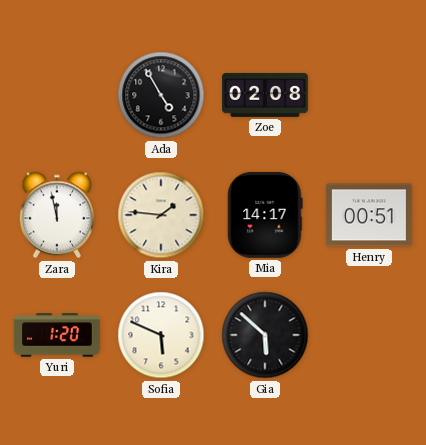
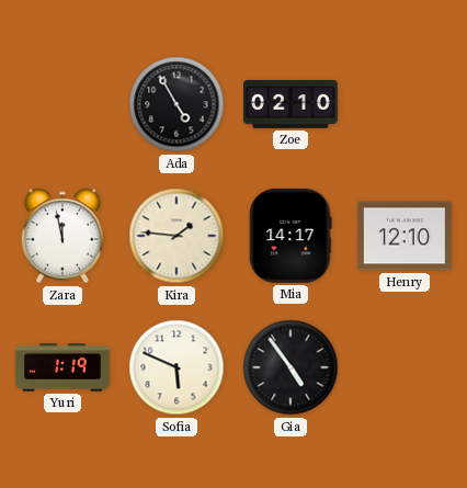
Zoe: 02:08 -> 02:10 (292, 104)
Henry: 00:51 -> 12:10 (405, 236)
Yuri: 1:20 -> 1:19 (62, 367)
Gia: 5:52 -> 4:54 (291, 367)
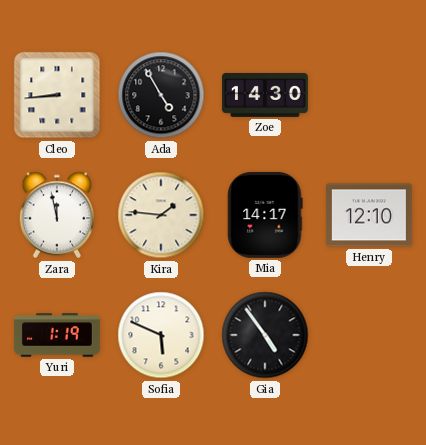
Cleo: none -> 8:44 (57, 95)
Zoe: 02:10 -> 14:30 (266, 95)
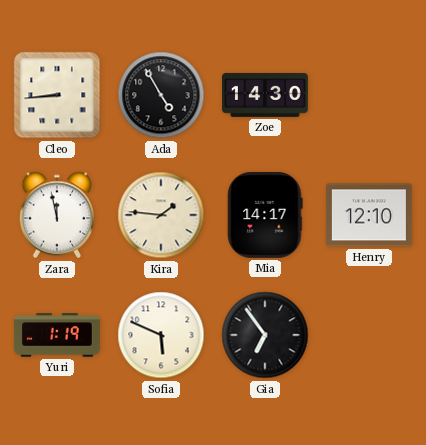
Gia: 4:54 -> 6:54 (265, 335)
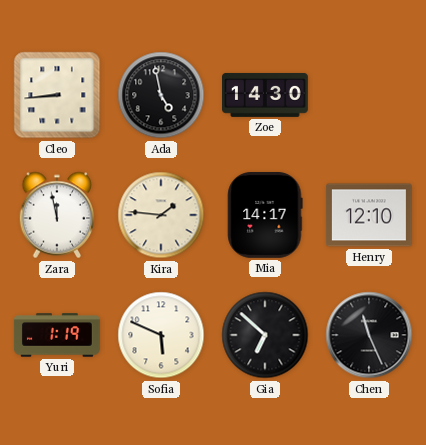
Ada: 4:55 -> 4:58 (161, 95)
Gia: 6:54 -> 6:52 (265, 335)
Chen: none -> 11:26 (369, 335)
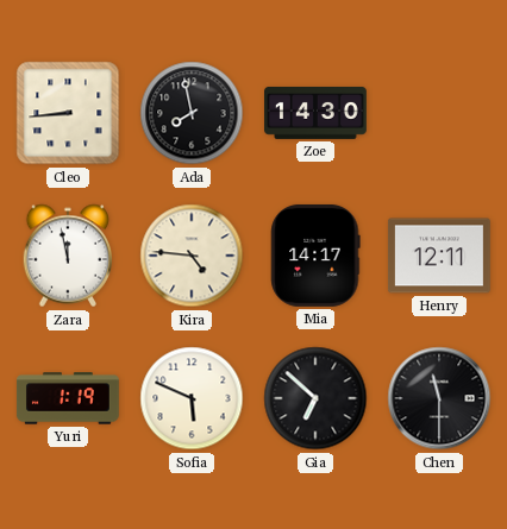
Ada: 4:58 -> 7:58 (192, 113)
Kira: 1:46 -> 4:46 (192, 256)
Henry: 12:10 -> 12:11 (439, 256)
Chen: 11:26 -> 11:30 (439, 398)
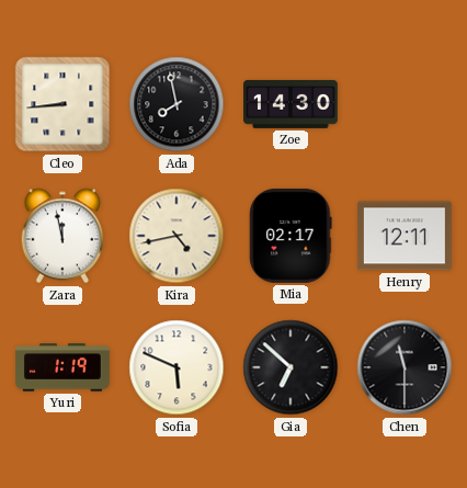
Kira: 4:46 -> 4:43 (176, 236)
Mia: 14:17 -> 02:17 (291, 236)
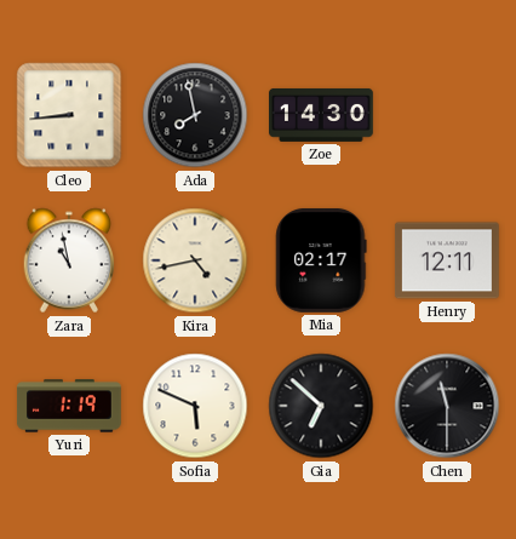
Zara: 11:58 -> 10:58 (69, 260)
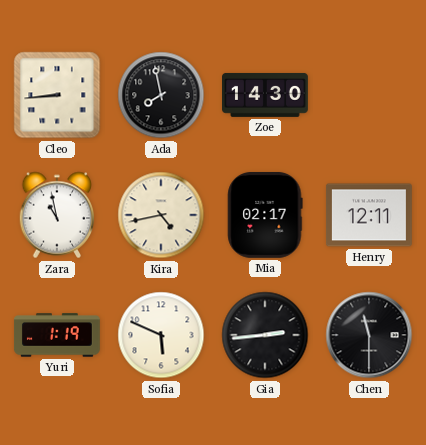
Gia: 6:52 -> 2:44 (265, 335)
